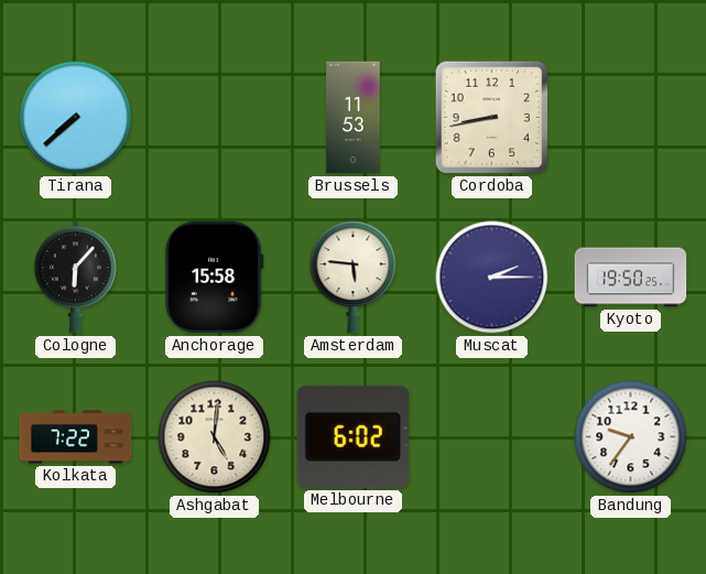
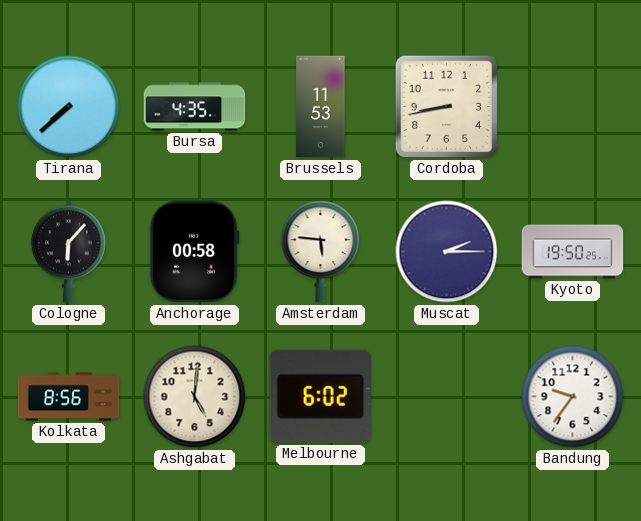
Bursa: none -> 4:35 (195, 107)
Anchorage: 15:58 -> 00:58 (194, 252)
Kolkata: 7:22 -> 8:56 (69, 397)
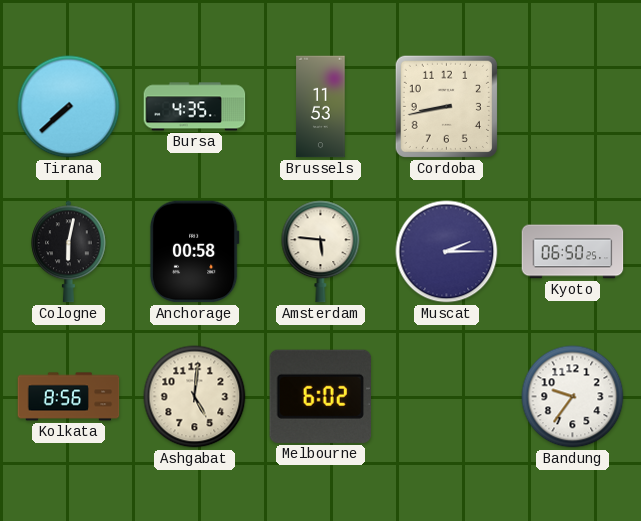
Cologne: 6:07 -> 6:02 (69, 252)
Kyoto: 19:50 -> 06:50 (573, 252)
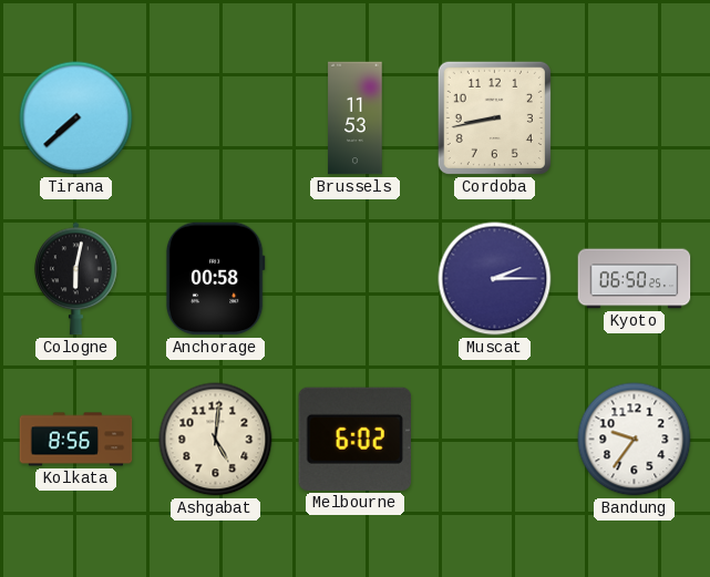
Bursa: 4:35 -> none (195, 107)
Amsterdam: 5:46 -> none (321, 252)
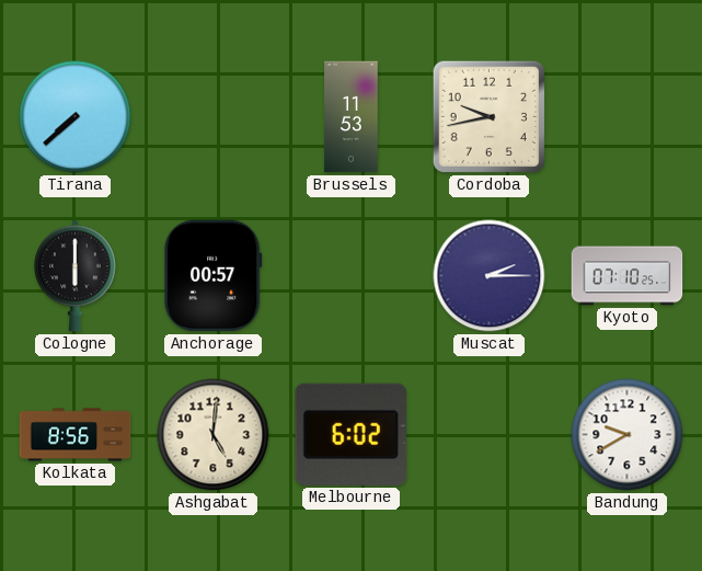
Cordoba: 8:43 -> 9:43 (488, 116)
Cologne: 6:02 -> 6:00 (76, 276)
Anchorage: 00:58 -> 00:57 (212, 276)
Kyoto: 06:50 -> 07:10 (628, 276)
Bandung: 9:36 -> 9:40 (628, 435)
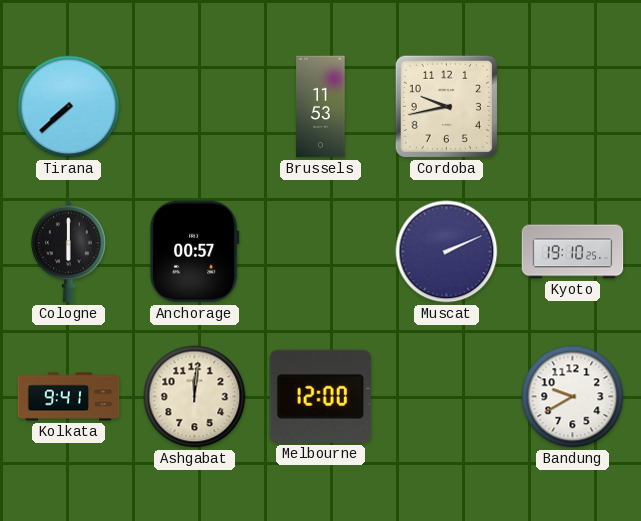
Muscat: 2:15 -> 2:11 (447, 252)
Kyoto: 07:10 -> 19:10 (573, 252)
Kolkata: 8:56 -> 9:41 (69, 397)
Ashgabat: 5:01 -> 12:01 (195, 397)
Melbourne: 6:02 -> 12:00 (320, 396)
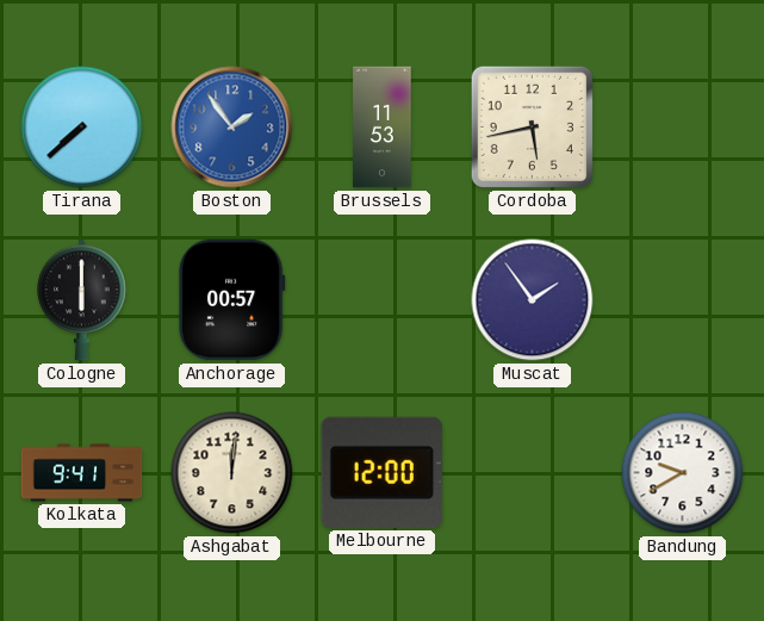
Boston: none -> 1:54 (232, 128)
Cordoba: 9:43 -> 5:43 (532, 126)
Muscat: 2:11 -> 1:54 (533, 300)
Kyoto: 19:10 -> none (573, 252)
